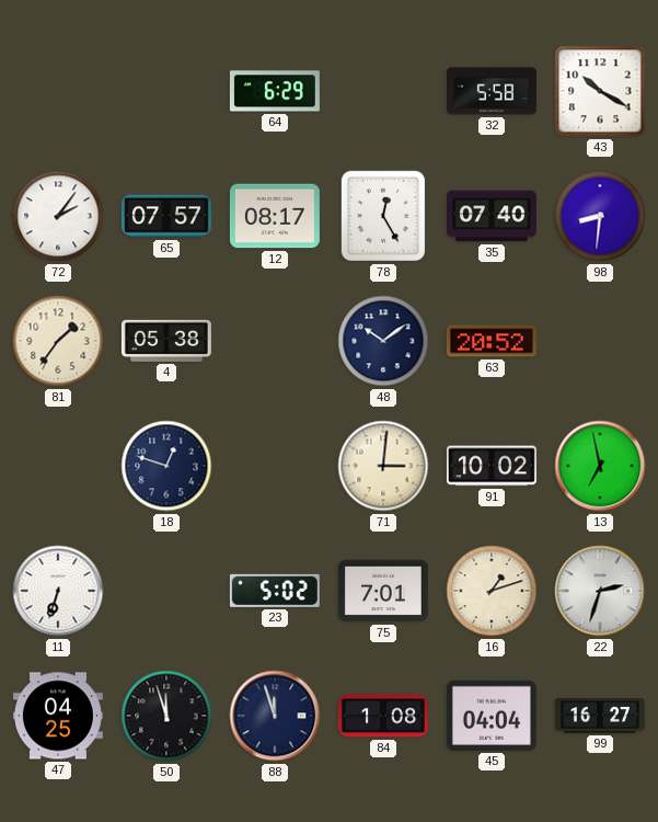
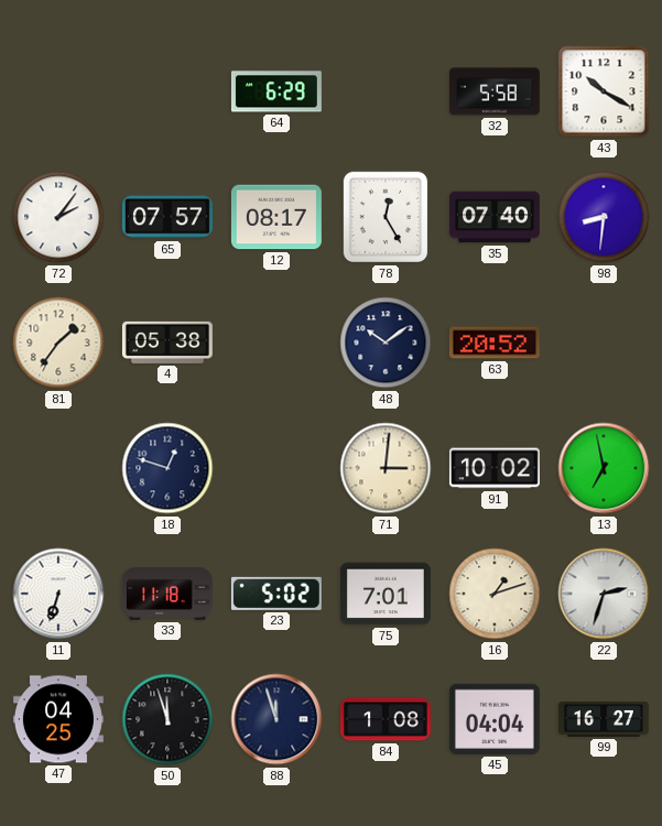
33: none -> 11:18 (167, 595)
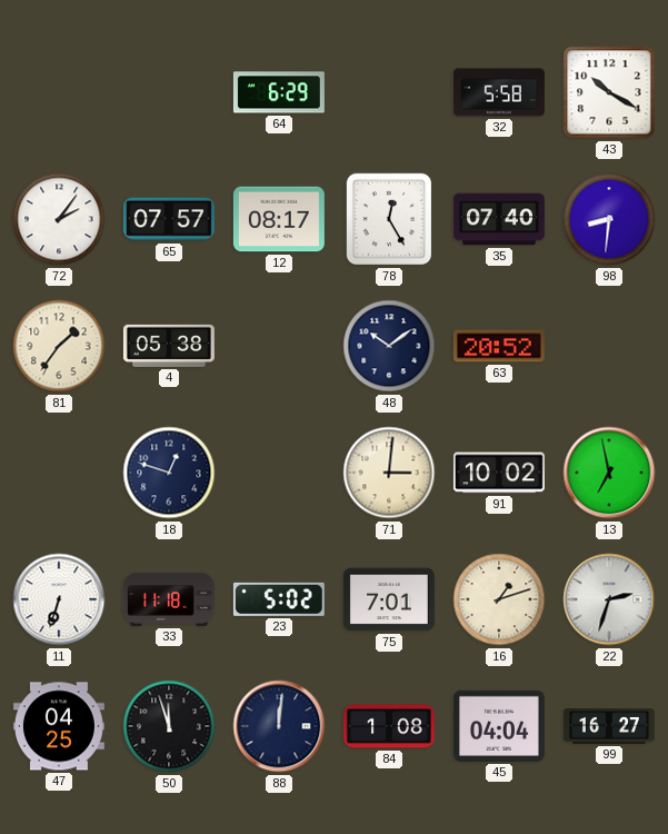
88: 11:57 -> 12:01 (279, 726)
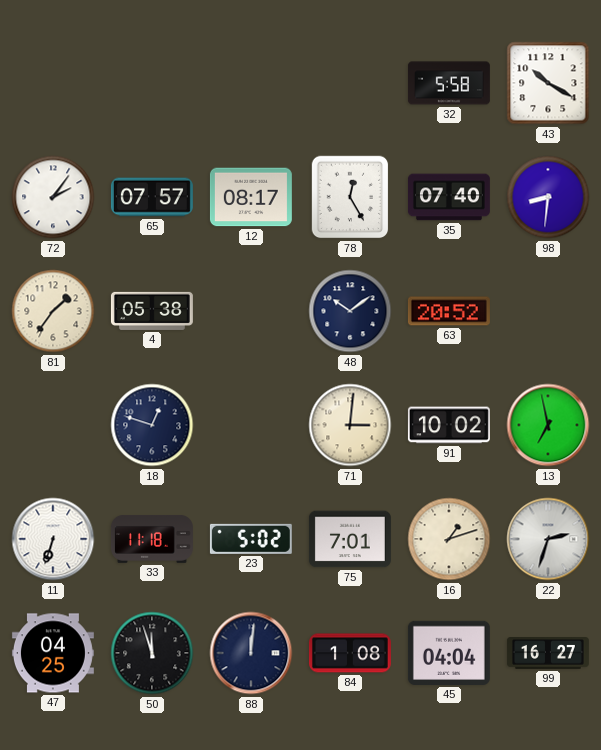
64: 6:29 -> none (279, 92)
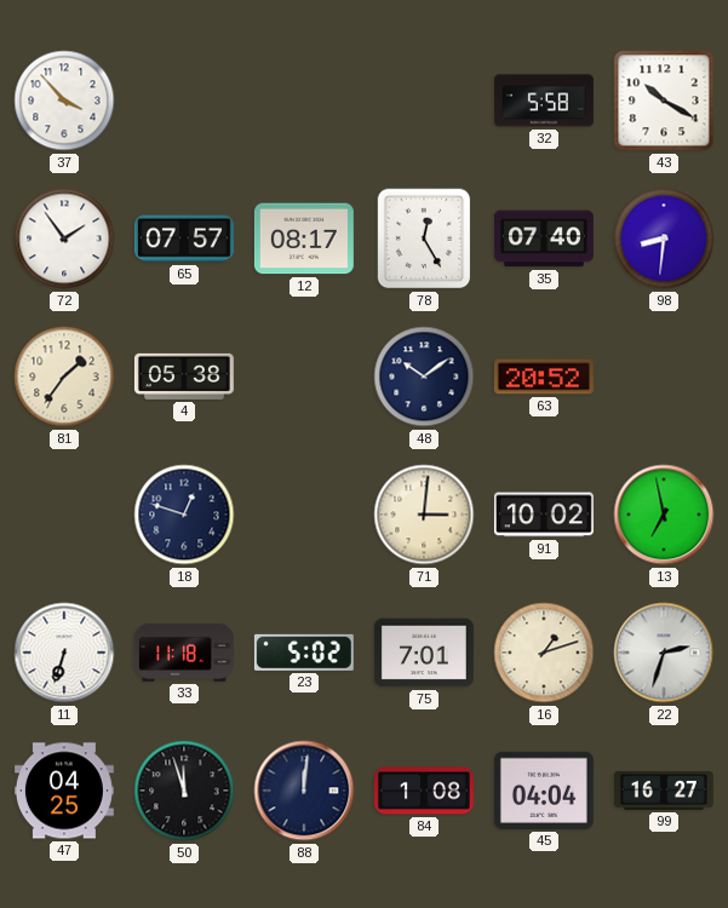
37: none -> 3:53 (64, 100)
72: 2:06 -> 1:54 (64, 239)
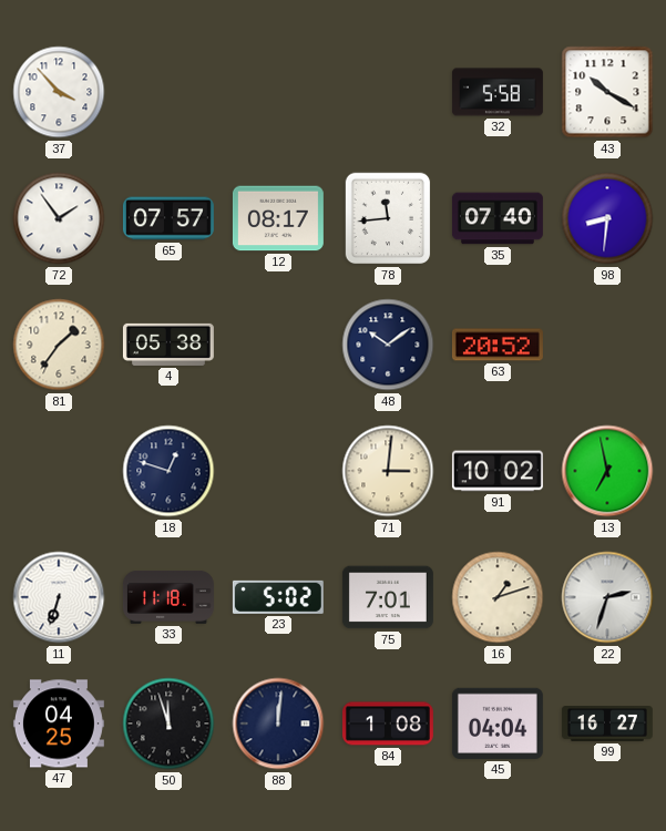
78: 12:25 -> 11:44 (388, 218)
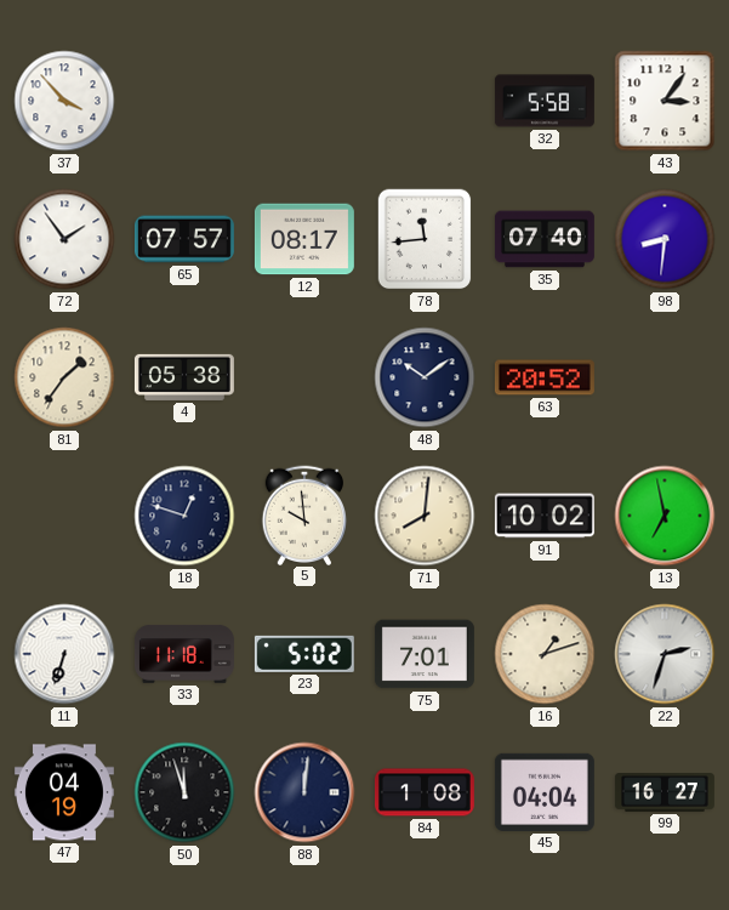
43: 10:20 -> 3:06 (665, 101)
5: none -> 9:59 (304, 514)
71: 3:01 -> 8:01 (425, 516)
47: 04:25 -> 04:19 (64, 792)
